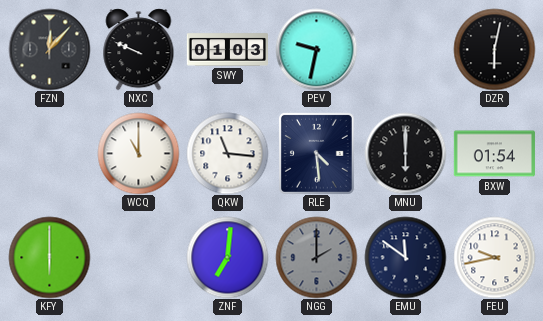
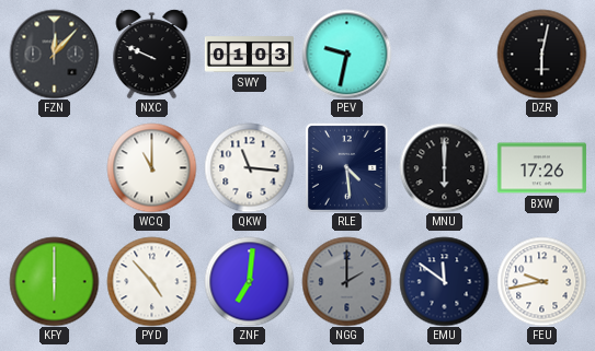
BXW: 01:54 -> 17:26 (541, 168)
PYD: none -> 4:53 (151, 281)
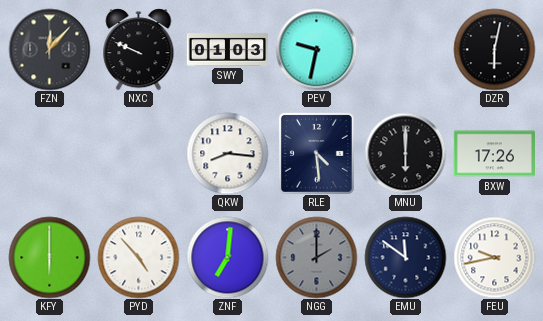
WCQ: 11:00 -> none (151, 167)
QKW: 11:16 -> 8:16 (227, 153)
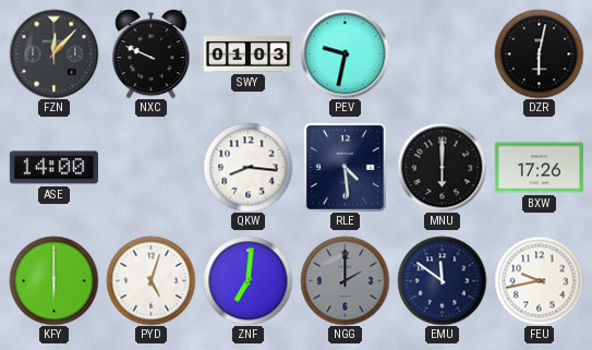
ASE: none -> 14:00 (53, 168)
PYD: 4:53 -> 5:03 (150, 280)
